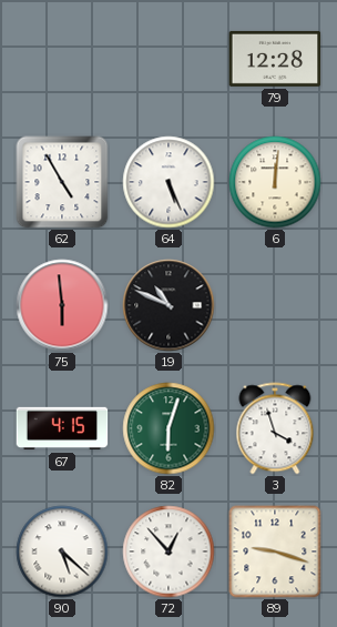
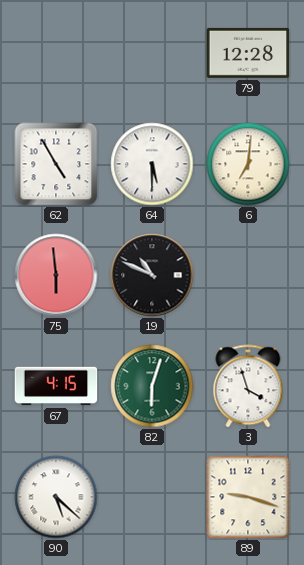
64: 5:26 -> 5:30 (152, 164)
6: 12:01 -> 7:01 (248, 164)
72: 12:53 -> none (168, 552)
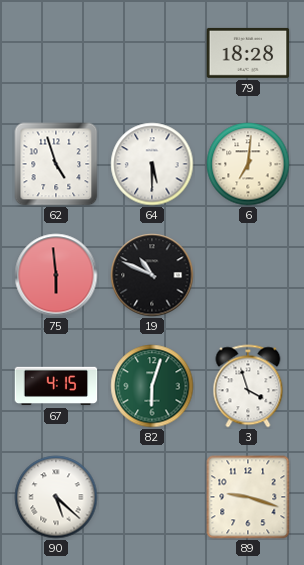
79: 12:28 -> 18:28 (248, 53)
62: 4:55 -> 4:57 (56, 164)
